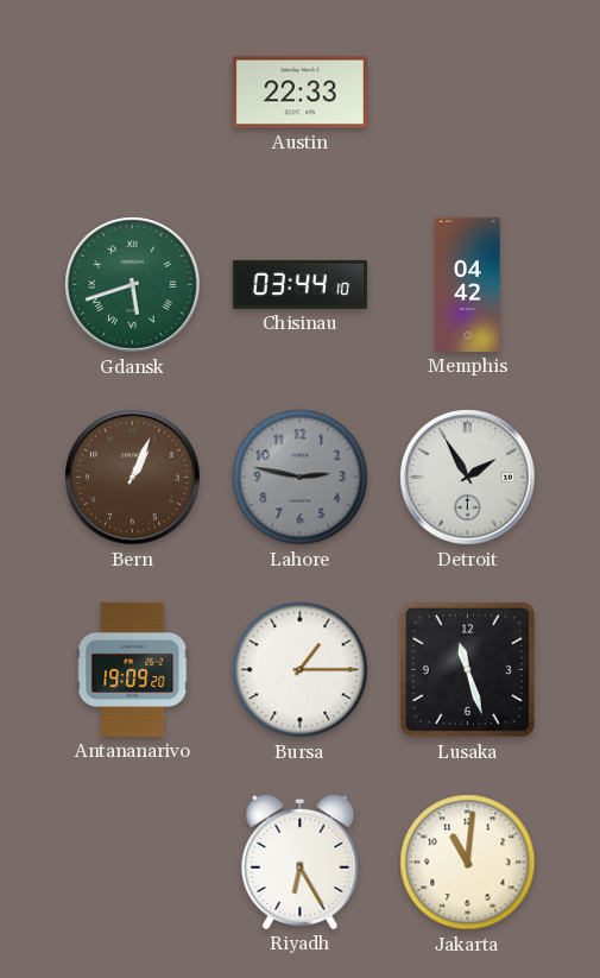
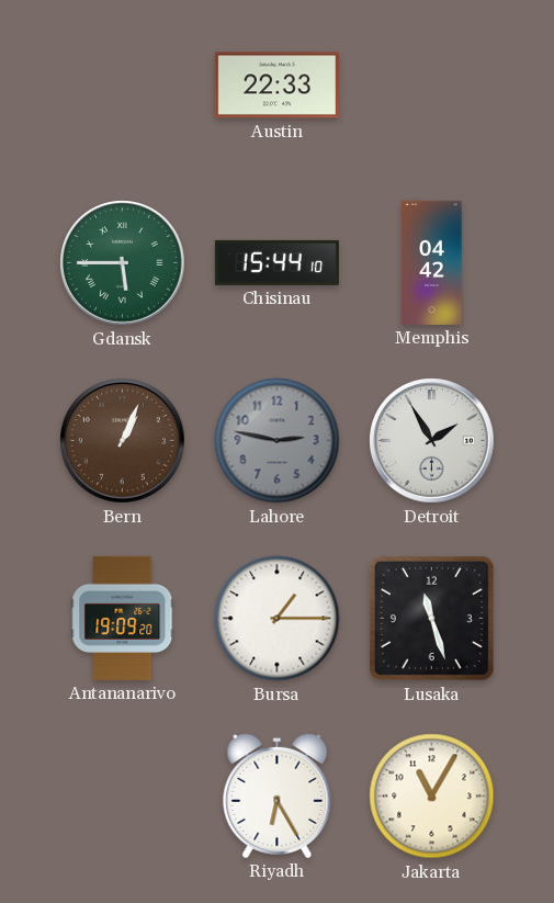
Gdansk: 5:42 -> 5:45 (123, 263)
Chisinau: 03:44 -> 15:44 (276, 262)
Jakarta: 11:01 -> 11:05 (432, 797)
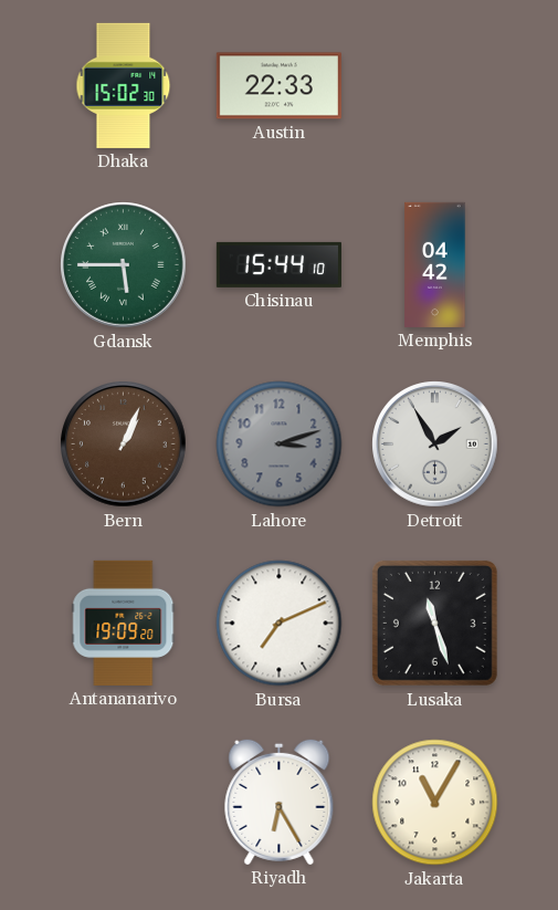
Dhaka: none -> 15:02 (124, 85)
Lahore: 2:47 -> 3:12 (280, 444)
Bursa: 1:15 -> 7:11 (280, 624)
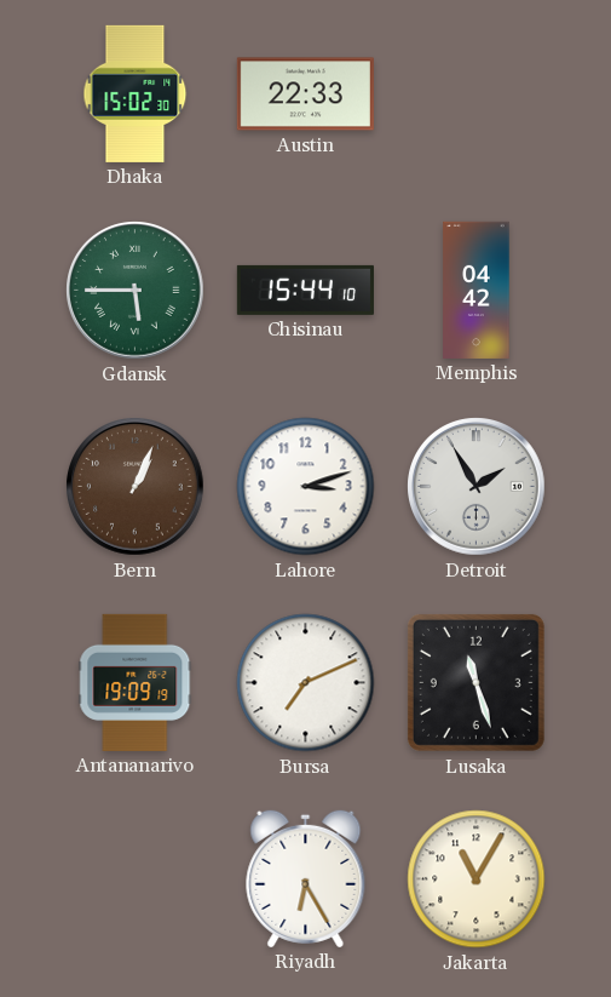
Lahore dial: grey -> white (306, 487)
Antananarivo: 19:09:20 -> 19:09:19 (136, 682)
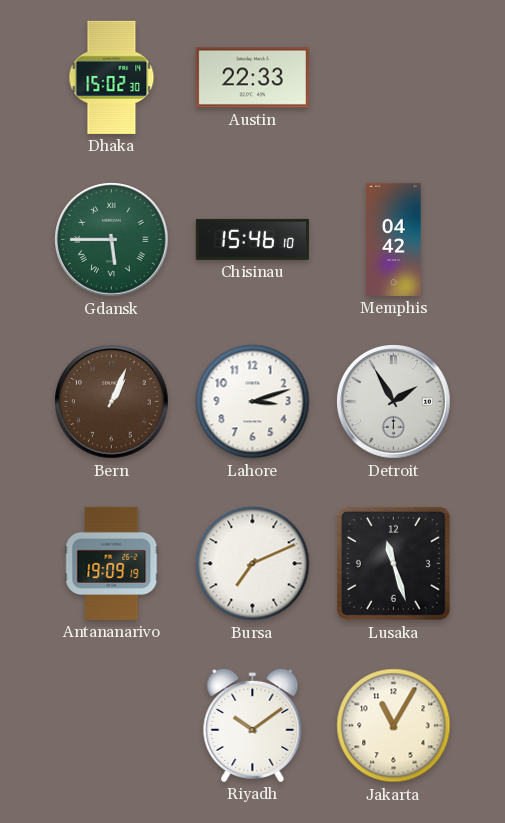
Chisinau: 15:44 -> 15:46 (252, 239)
Riyadh: 6:25 -> 10:09 (253, 725)
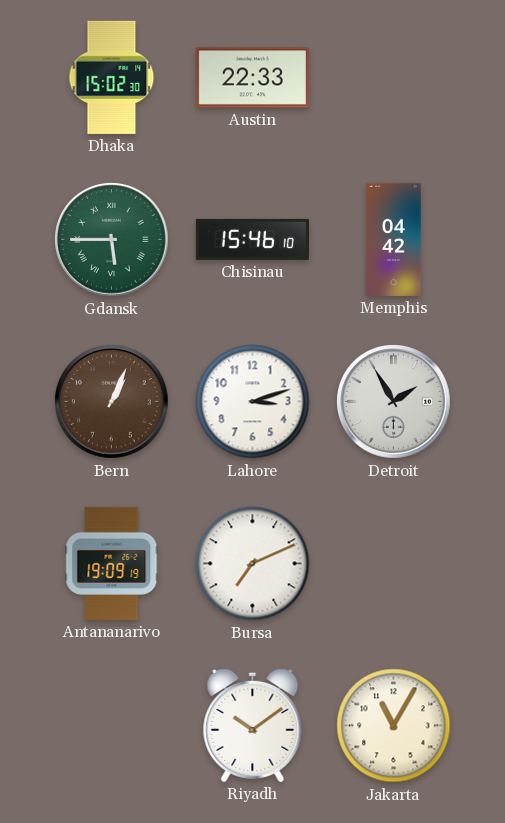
Lusaka: 11:27 -> none (393, 563)
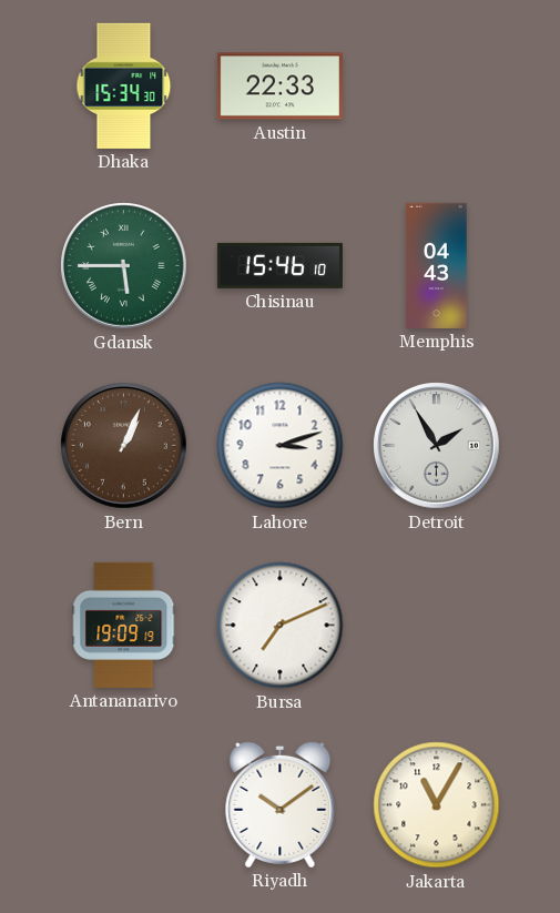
Dhaka: 15:02 -> 15:34 (124, 85)
Memphis: 04:42 -> 04:43 (437, 265)
